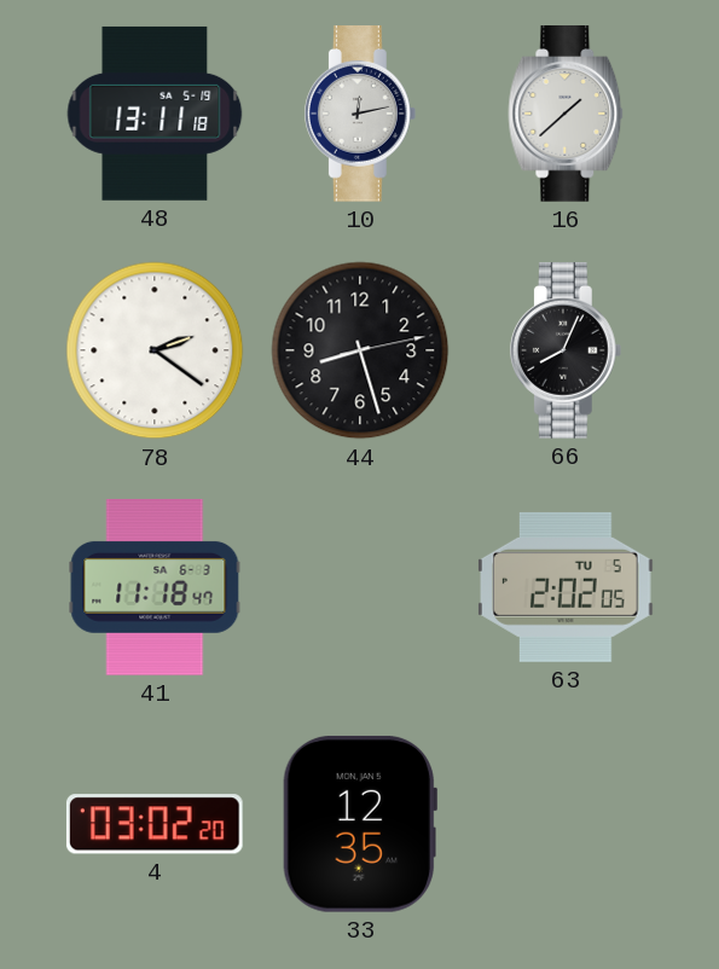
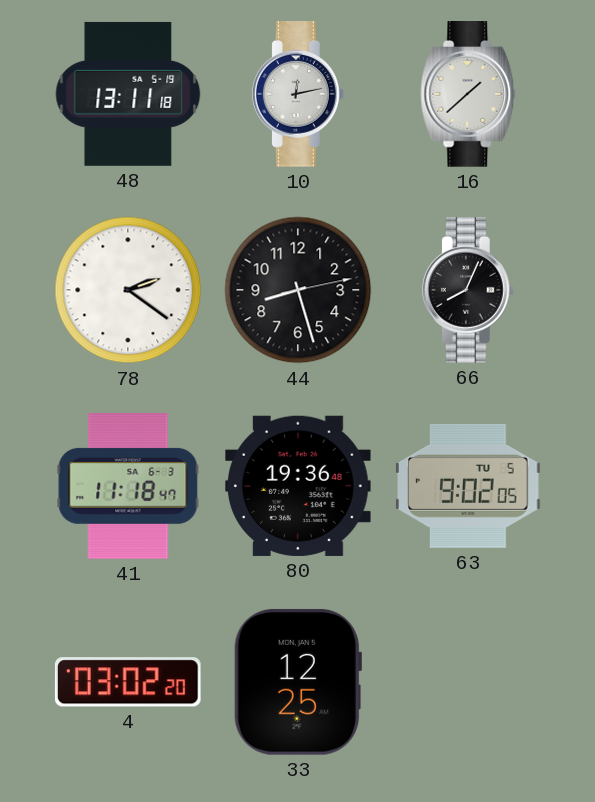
80: none -> 19:36 (299, 486)
63: 2:02 -> 9:02 (469, 486)
33: 12:35 -> 12:25 (298, 682)
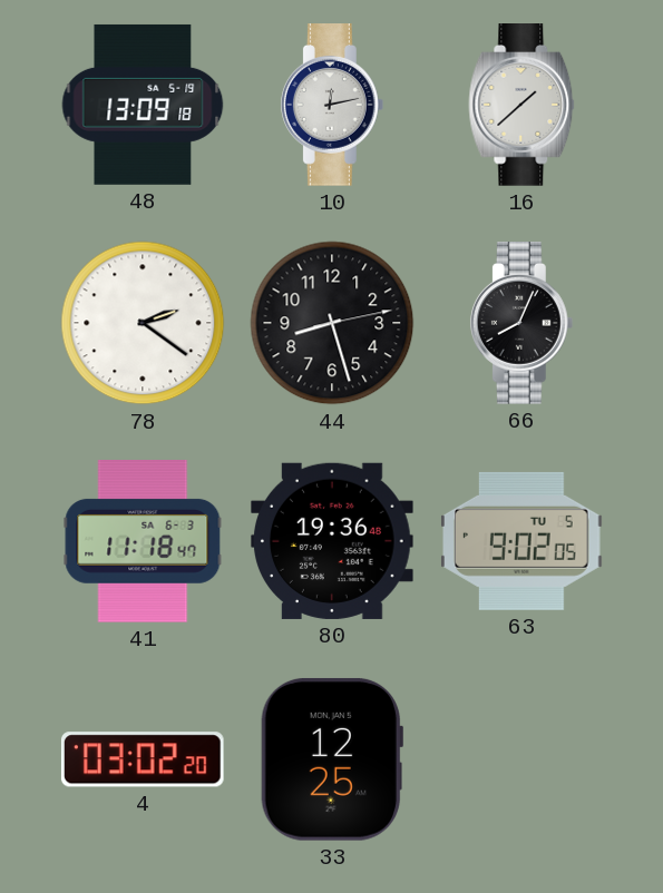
48: 13:11 -> 13:09 (143, 105)
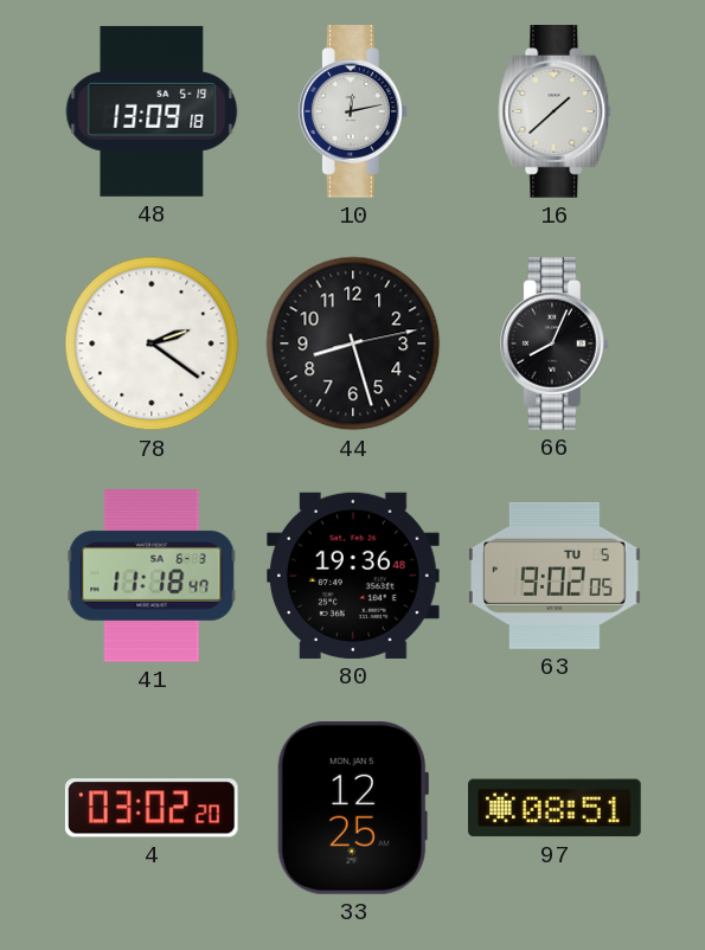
97: none -> 08:51 (556, 808)
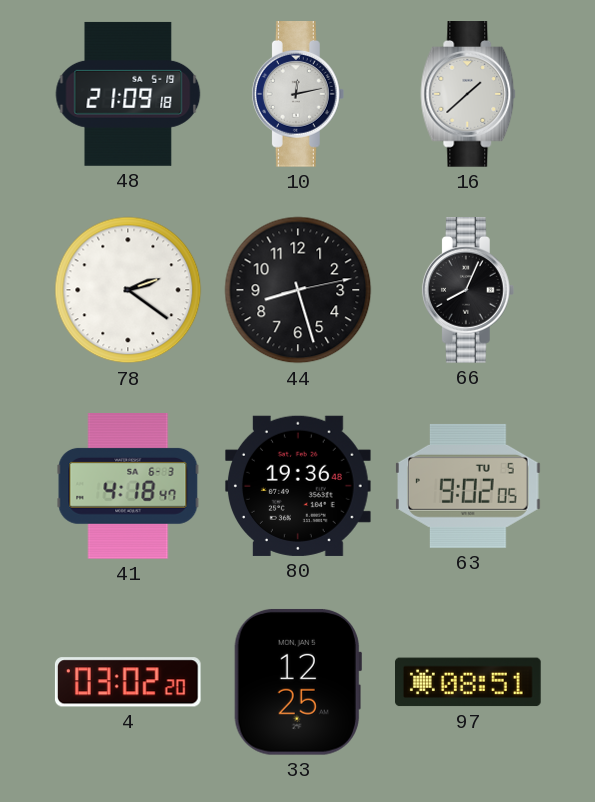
48: 13:09 -> 21:09 (128, 94)
41: 11:18 -> 4:18 (128, 487)
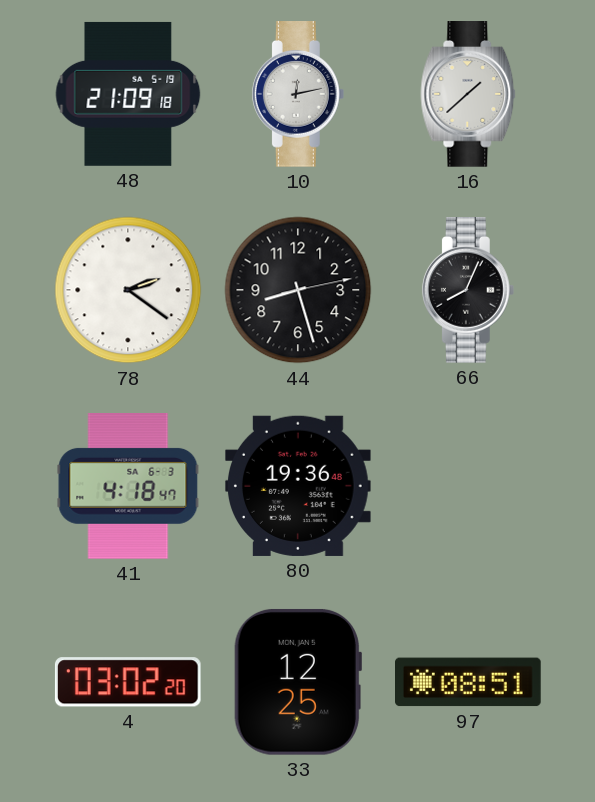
63: 9:02 -> none (469, 486)
